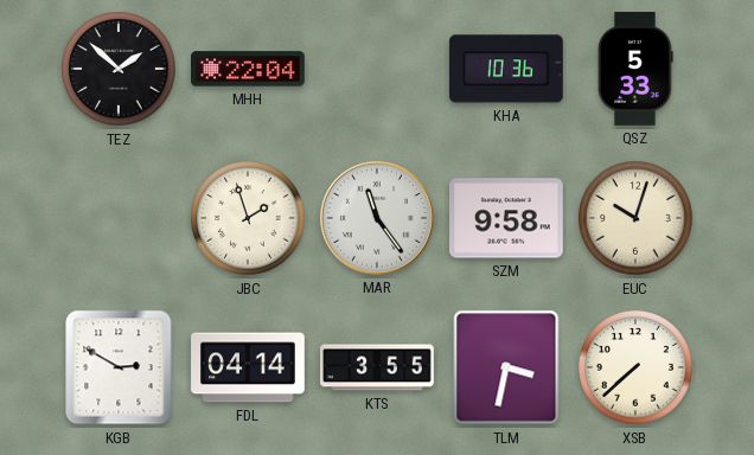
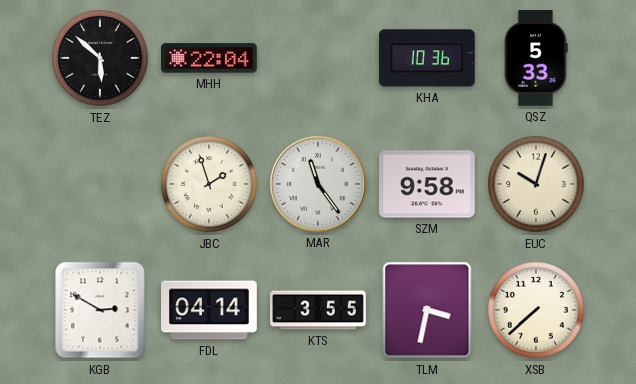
TEZ: 1:52 -> 5:52 (100, 58)
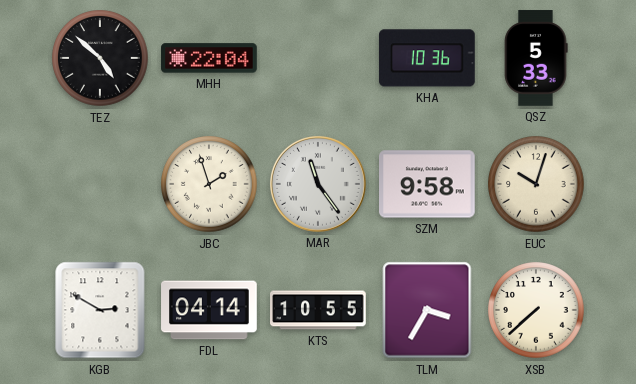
TEZ: 5:52 -> 4:52 (100, 58)
KTS: 3:55 -> 10:55 (318, 310)
TLM: 3:32 -> 3:35 (427, 310)
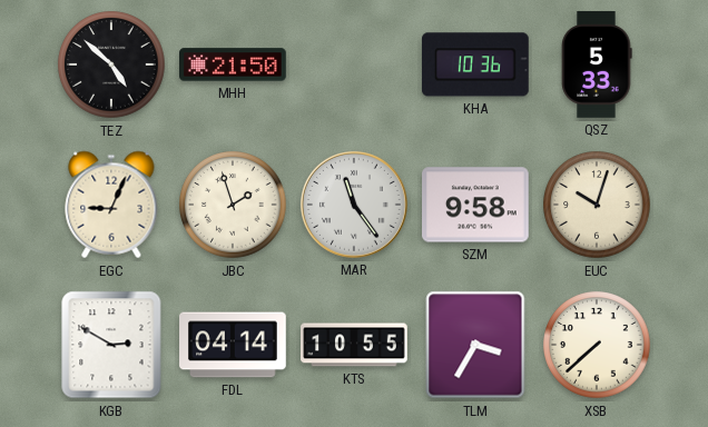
MHH: 22:04 -> 21:50 (233, 64)
EGC: none -> 9:04 (111, 205)
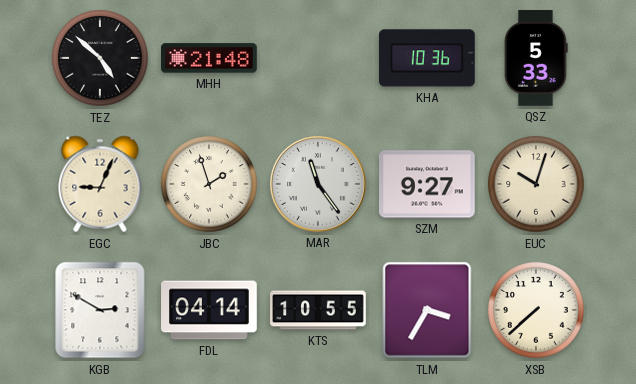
MHH: 21:50 -> 21:48 (209, 58)
SZM: 9:58 -> 9:27 (428, 184)
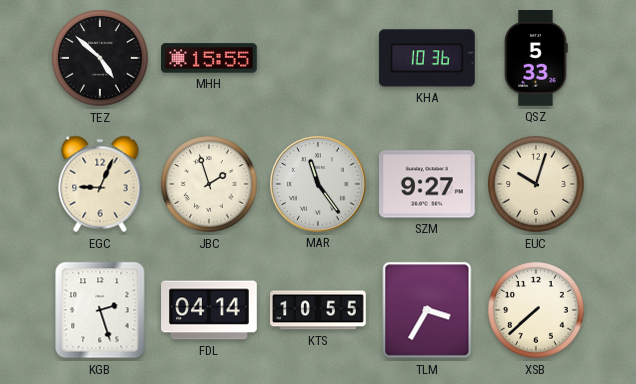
MHH: 21:48 -> 15:55 (209, 58)
KGB: 2:50 -> 2:27 (100, 310)
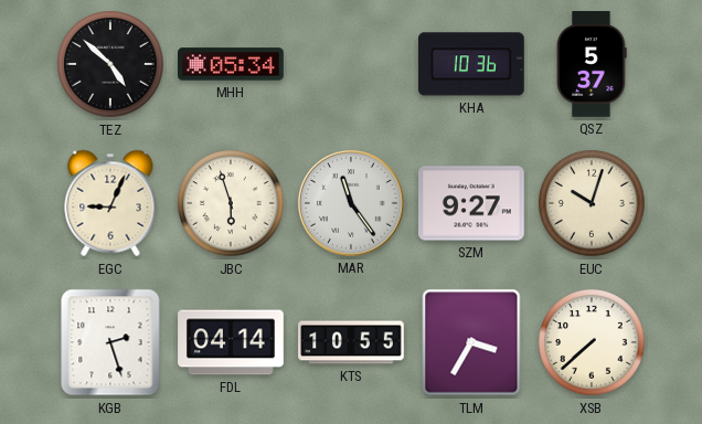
MHH: 15:55 -> 05:34 (231, 64)
QSZ: 5:33 -> 5:37 (592, 64)
JBC: 1:57 -> 5:57 (231, 203)
